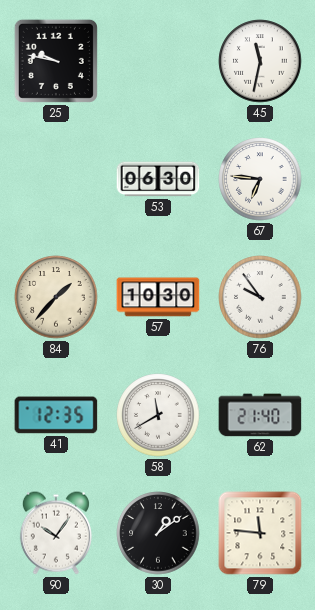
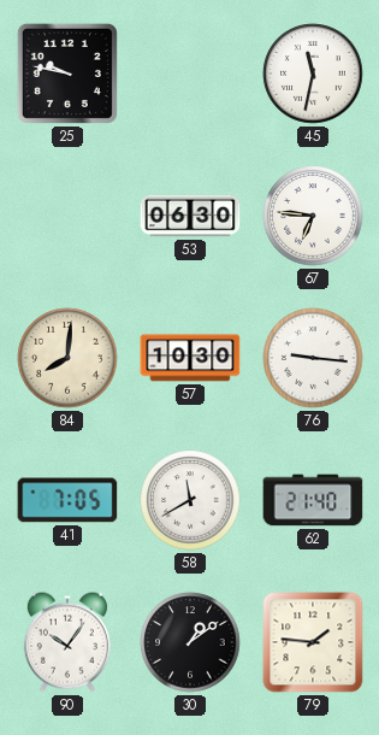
84: 1:37 -> 8:01 (67, 358)
76: 9:54 -> 9:16 (313, 358)
41: 12:35 -> 7:05 (67, 500)
79: 11:46 -> 1:46 (313, 642)
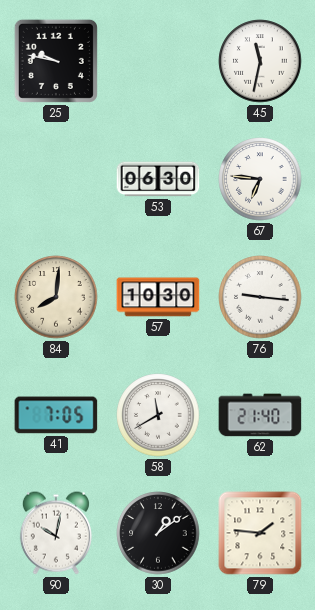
90: 10:06 -> 10:02 (56, 533)
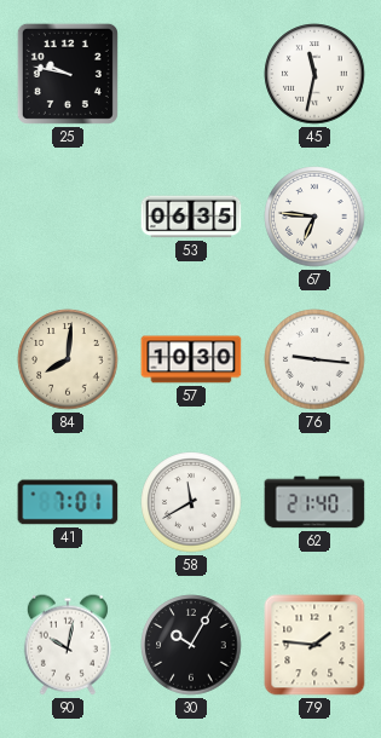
53: 06:30 -> 06:35 (191, 217)
41: 7:05 -> 7:01 (68, 502)
30: 1:09 -> 10:05 (191, 645)
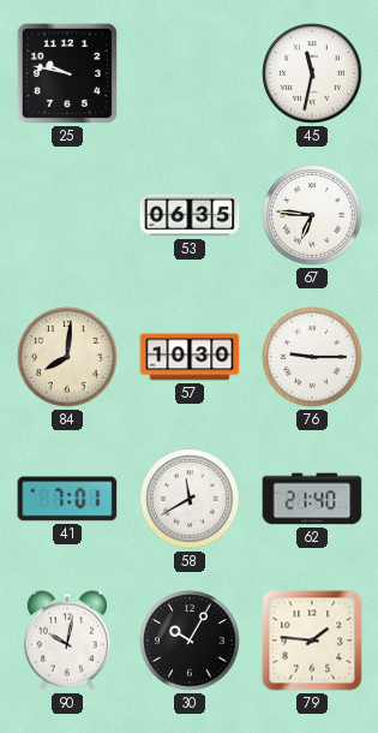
76: 9:16 -> 9:15 (312, 357)
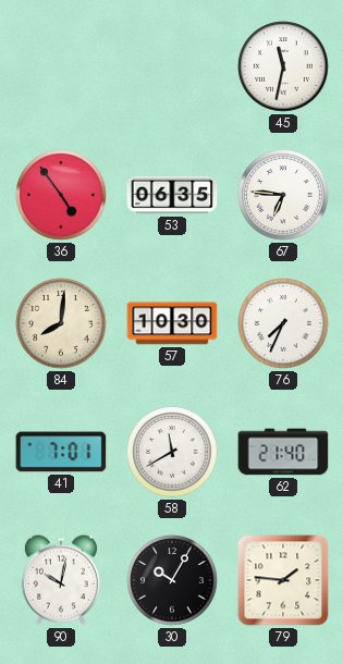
25: 9:47 -> none (67, 73)
36: none -> 4:54 (61, 195)
76: 9:15 -> 7:34 (283, 323)
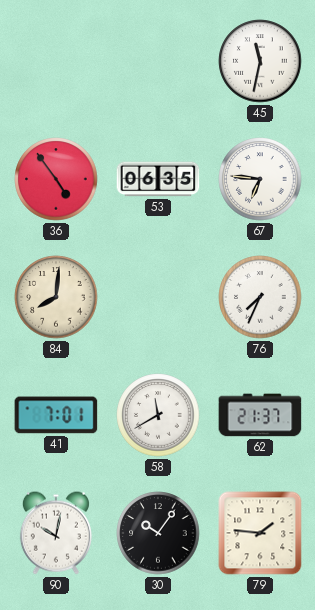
57: 10:30 -> none (172, 323)
62: 21:40 -> 21:37 (260, 415)
30: 10:05 -> 10:06 (158, 533)
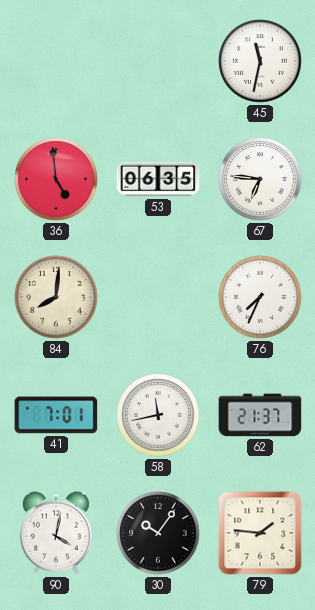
36: 4:54 -> 4:59 (56, 179)
58: 11:40 -> 11:43 (158, 415)
90: 10:02 -> 4:02 (56, 533)
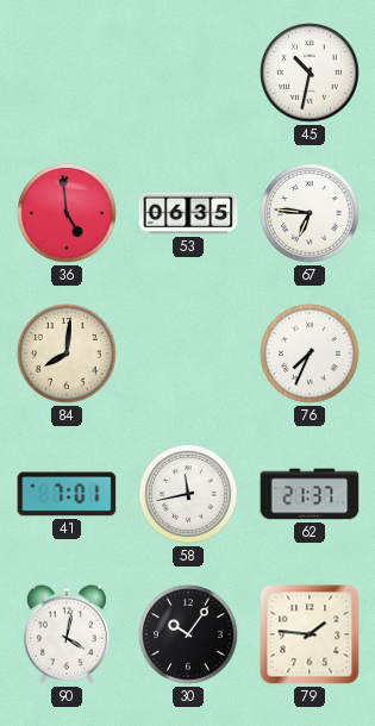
45: 11:32 -> 10:32 (310, 73)
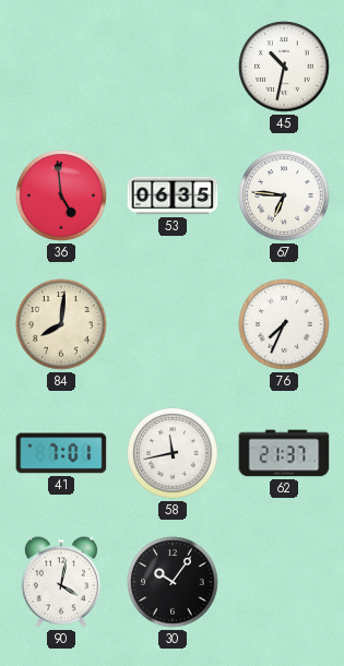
79: 1:46 -> none (310, 634)
